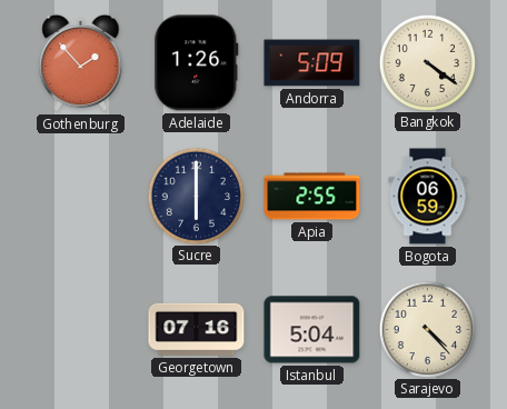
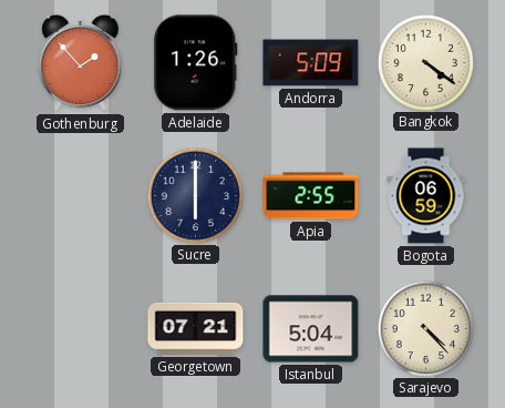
Georgetown: 07:16 -> 07:21 (196, 328)
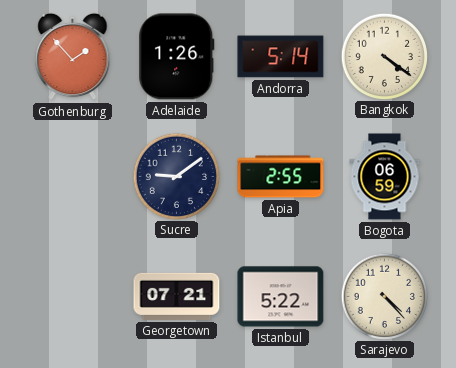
Andorra: 5:09 -> 5:14 (281, 57)
Sucre: 6:00 -> 9:09 (176, 176)
Istanbul: 5:04 -> 5:22 (281, 297)
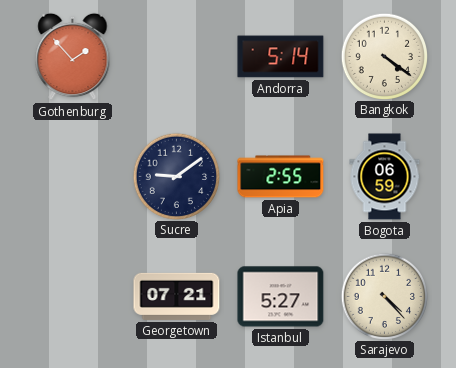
Adelaide: 1:26 -> none (177, 57)
Istanbul: 5:22 -> 5:27 (281, 297)
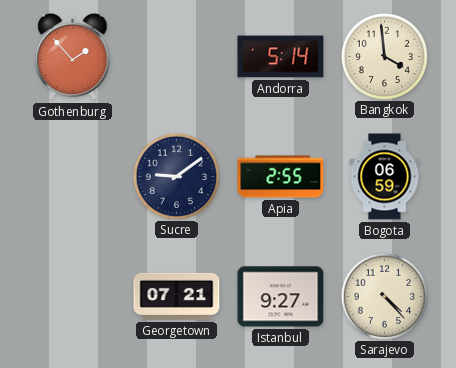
Bangkok: 4:21 -> 3:59 (384, 56)
Istanbul: 5:27 -> 9:27 (281, 297)
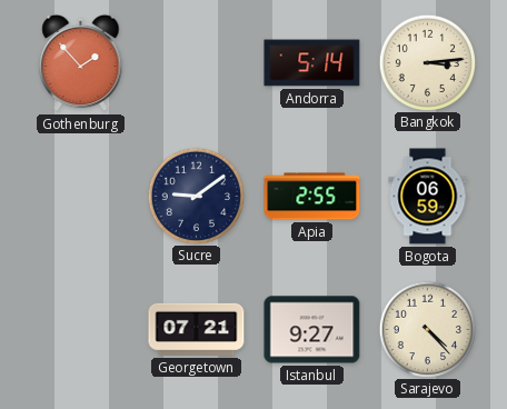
Bangkok: 3:59 -> 3:14 (427, 62)
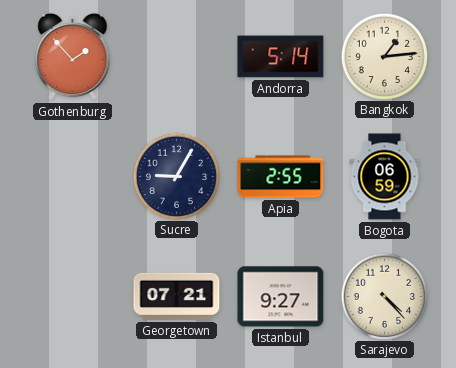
Bangkok: 3:14 -> 1:14 (384, 56)
Sucre: 9:09 -> 9:05 (176, 176)
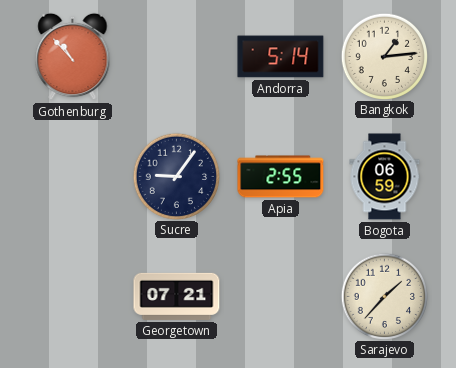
Gothenburg: 1:53 -> 10:53 (73, 57)
Sucre: 9:05 -> 9:06 (176, 176)
Istanbul: 9:27 -> none (281, 297)
Sarajevo: 4:23 -> 1:37 (384, 296)
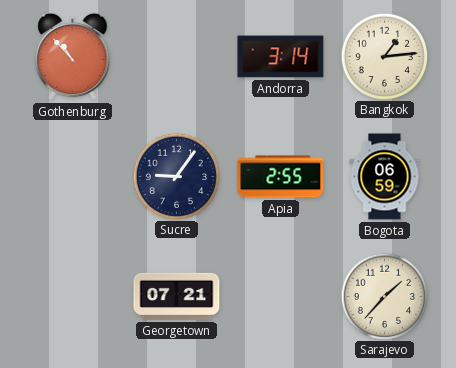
Andorra: 5:14 -> 3:14 (281, 57)
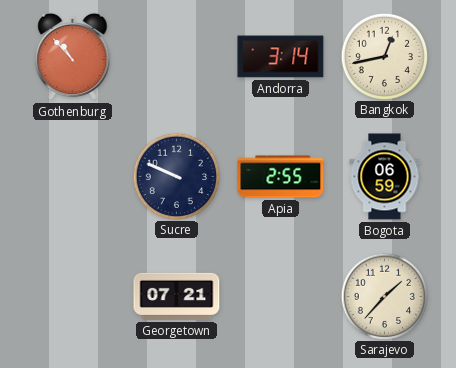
Bangkok: 1:14 -> 12:43 (384, 56)
Sucre: 9:06 -> 9:49 (176, 176)
